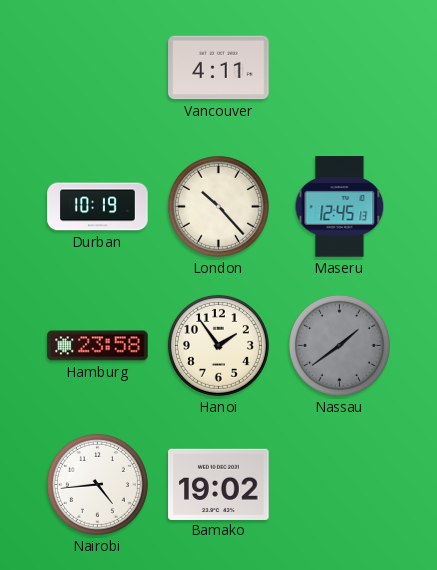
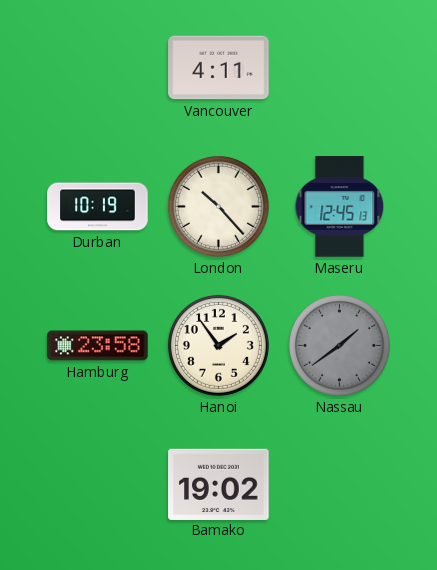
Nairobi: 4:44 -> none (97, 484)
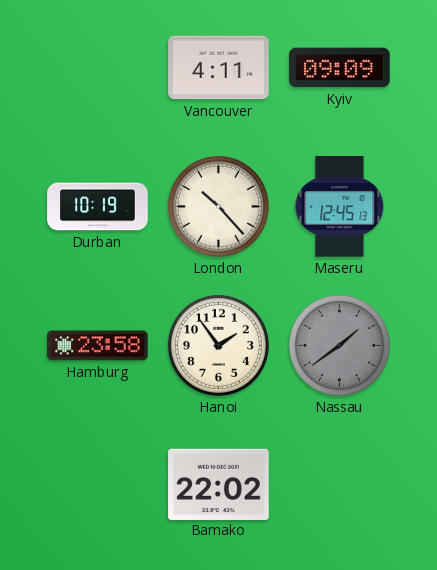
Kyiv: none -> 09:09 (340, 68)
Bamako: 19:02 -> 22:02 (219, 484)
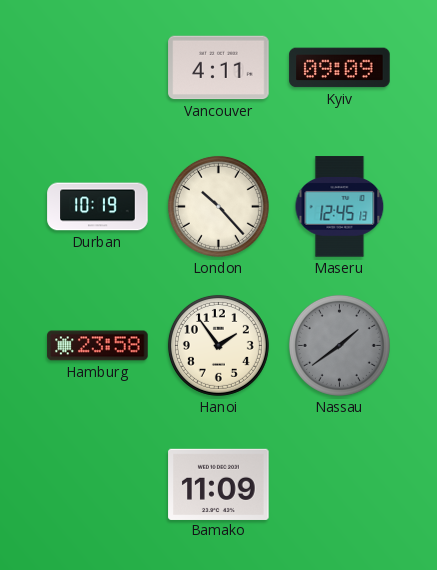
Bamako: 22:02 -> 11:09 (219, 484)
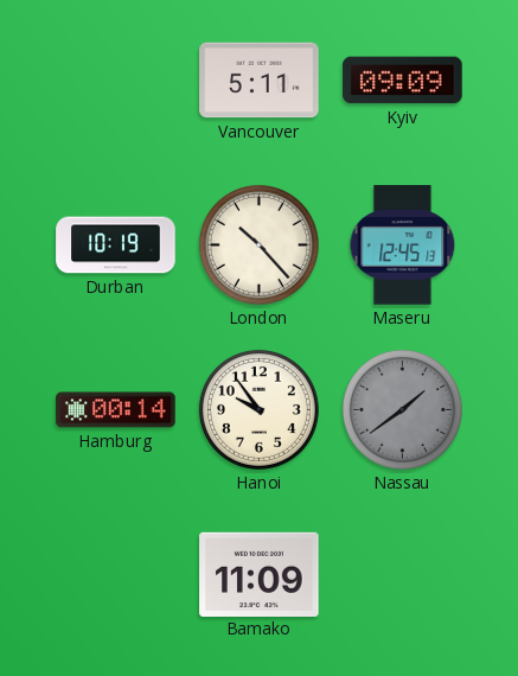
Vancouver: 4:11 -> 5:11 (260, 81)
Hamburg: 23:58 -> 00:14 (116, 410)
Hanoi: 1:54 -> 9:54 (258, 409)
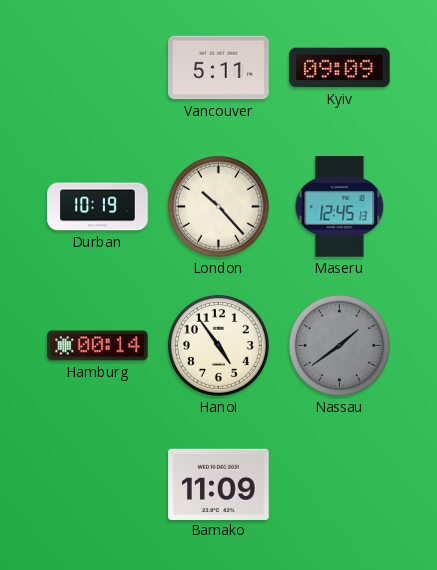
Hanoi: 9:54 -> 4:54 (218, 345)
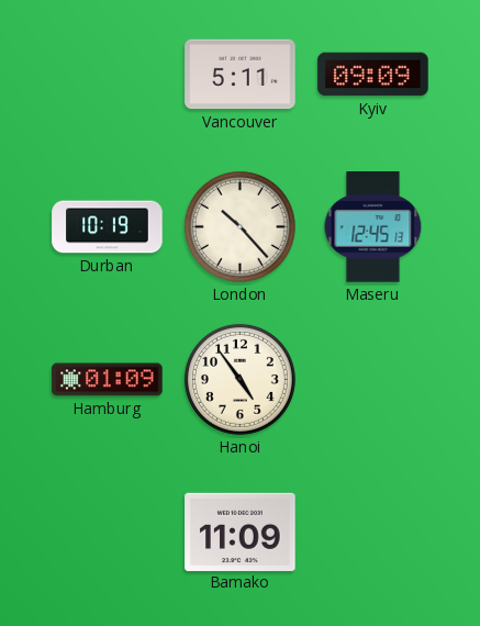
Hamburg: 00:14 -> 01:09 (108, 380)
Nassau: 1:39 -> none (339, 345)
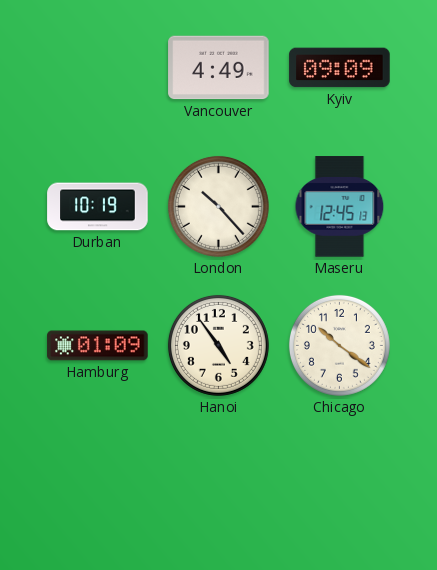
Vancouver: 5:11 -> 4:49 (219, 68)
Chicago: none -> 10:21 (339, 345)
Bamako: 11:09 -> none (241, 532)
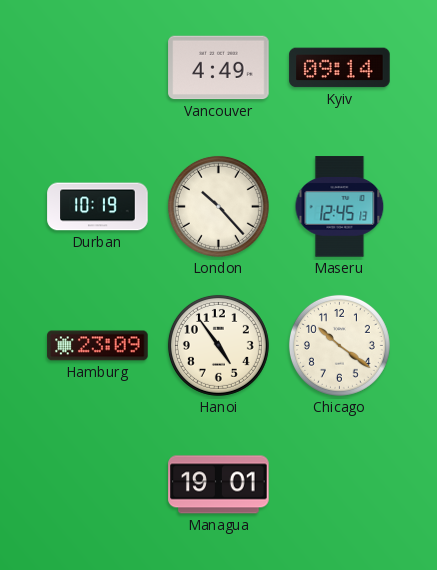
Kyiv: 09:09 -> 09:14 (340, 68)
Hamburg: 01:09 -> 23:09 (98, 346)
Managua: none -> 19:01 (219, 485)
